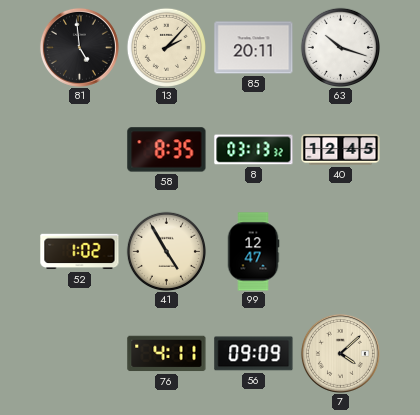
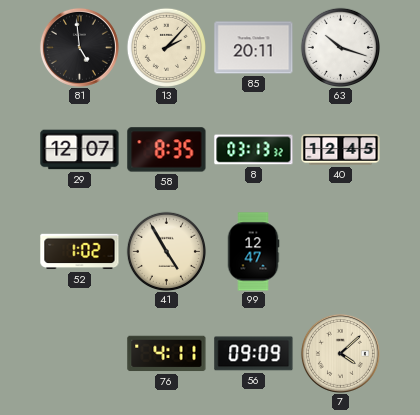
29: none -> 12:07 (80, 150)
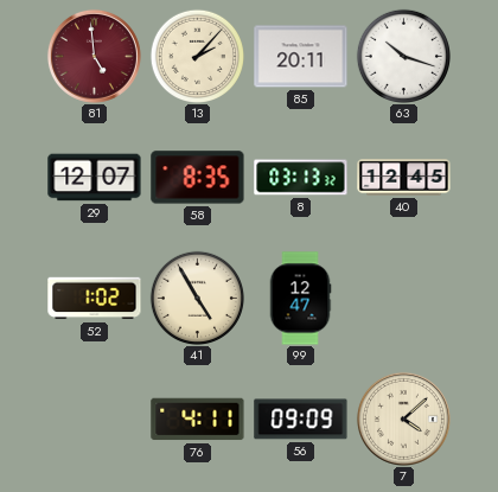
81 dial: black -> burgundy (94, 56)
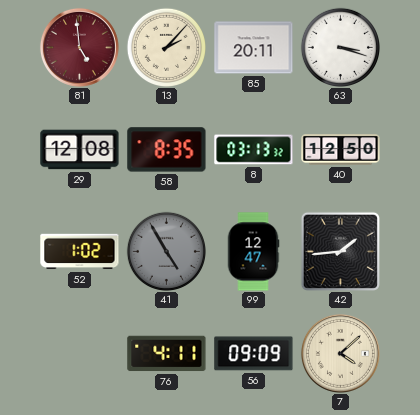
63: 10:18 -> 3:18 (340, 47)
29: 12:07 -> 12:08 (80, 150)
40: 12:45 -> 12:50 (341, 150)
41 dial: cream -> grey (166, 251)
42: none -> 1:44 (340, 251)
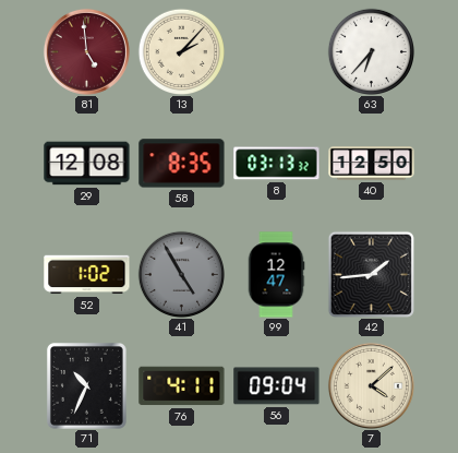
85: 20:11 -> none (254, 48)
63: 3:18 -> 6:37 (371, 51)
71: none -> 10:34 (86, 385)
56: 09:09 -> 09:04 (277, 386)
